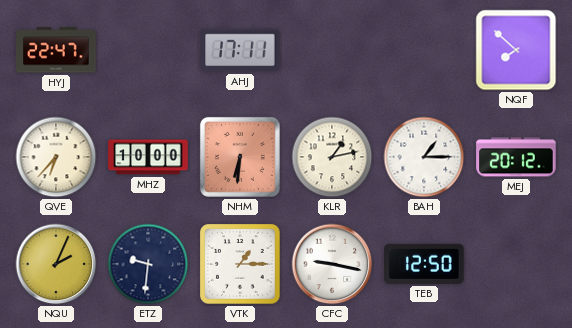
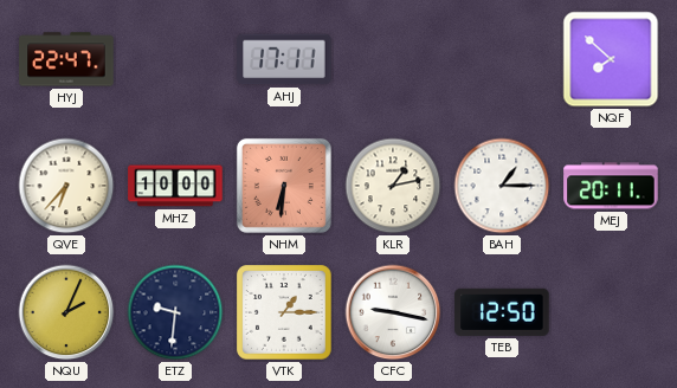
MEJ: 20:12 -> 20:11 (611, 186)
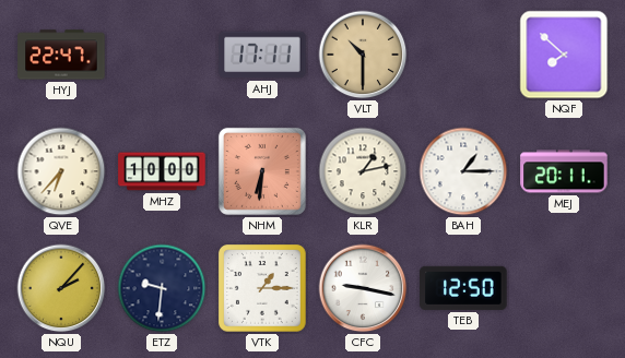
VLT: none -> 10:30 (363, 55)
NQU: 2:04 -> 2:07 (61, 288)
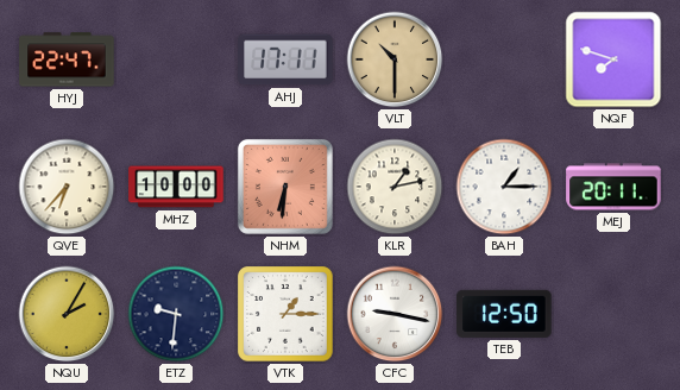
NQF: 7:52 -> 7:48 (613, 59)
NQU: 2:07 -> 2:05 (67, 314)
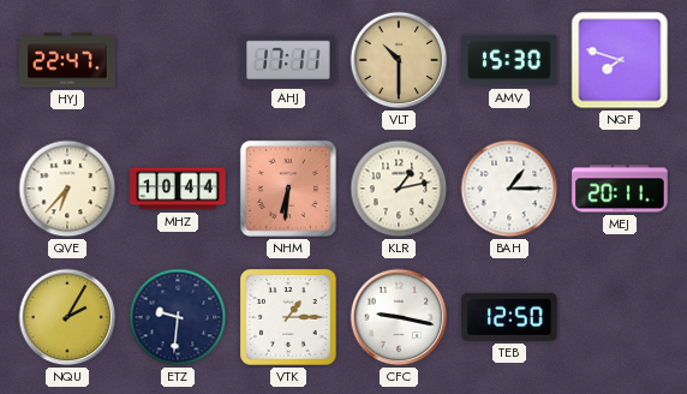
AMV: none -> 15:30 (509, 60)
MHZ: 10:00 -> 10:44 (178, 189)
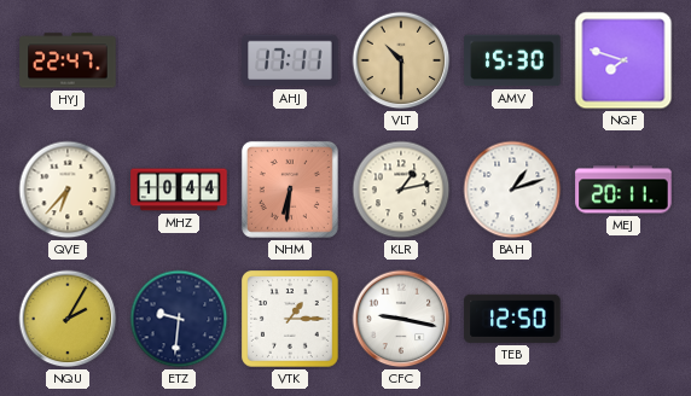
BAH: 1:15 -> 1:12 (512, 190)
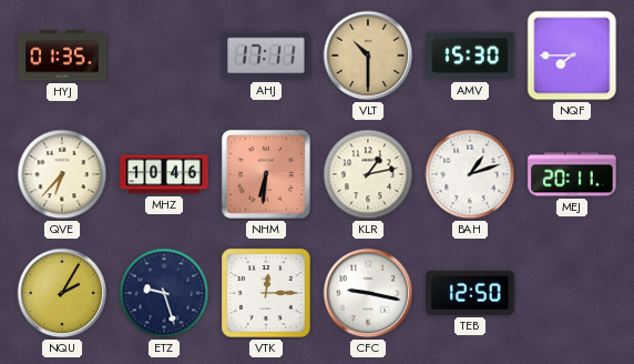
HYJ: 22:47 -> 01:35 (62, 55)
NQF: 7:48 -> 7:45 (572, 55)
MHZ: 10:44 -> 10:46 (164, 174)
ETZ: 9:31 -> 9:27 (164, 293)
VTK: 1:15 -> 12:15 (266, 293)
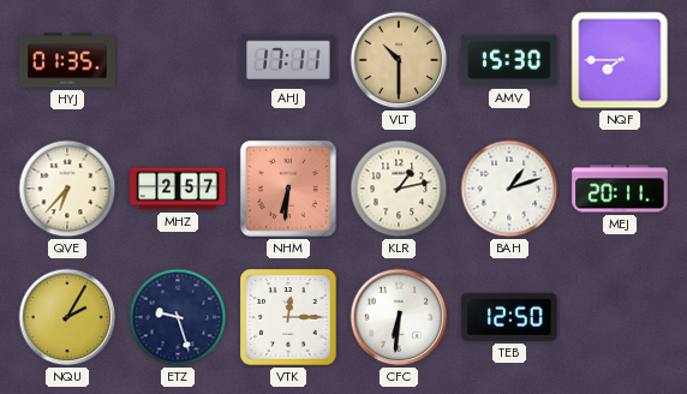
MHZ: 10:46 -> 2:57 (178, 189)
CFC: 9:17 -> 6:31 (399, 317)
